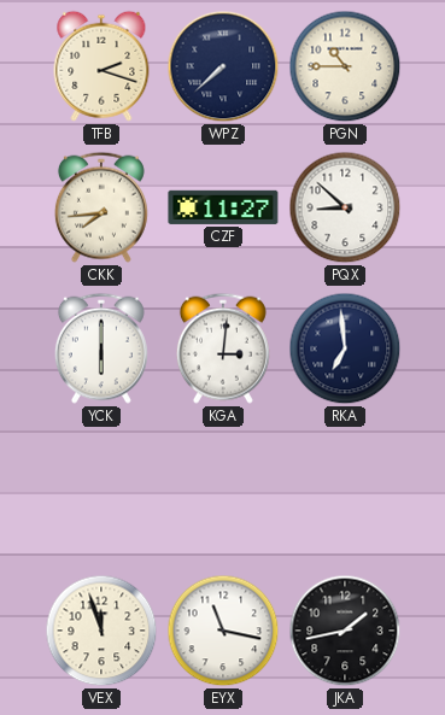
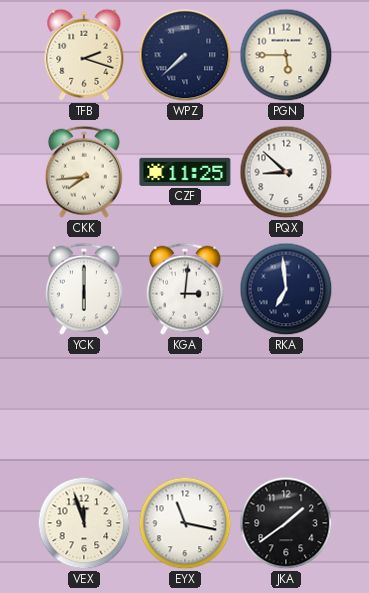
PGN: 10:45 -> 5:45 (286, 55)
CZF: 11:27 -> 11:25 (185, 172)
JKA: 1:43 -> 1:39 (286, 523)
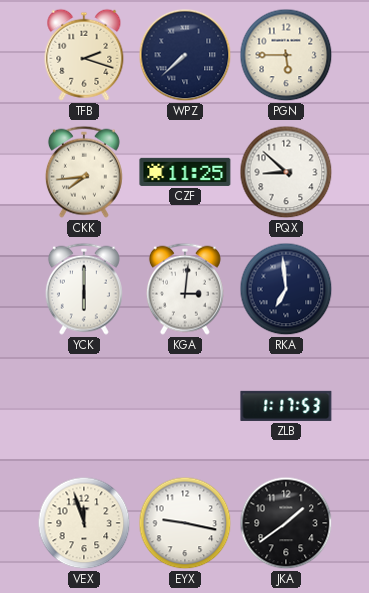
ZLB: none -> 1:17 (286, 406)
EYX: 11:17 -> 9:17 (185, 523)
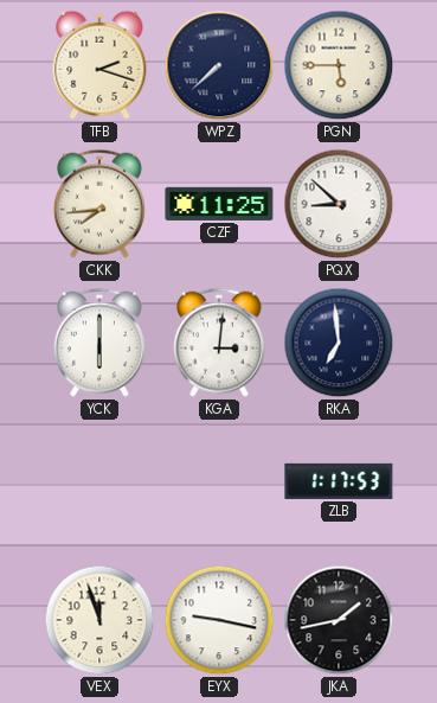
JKA: 1:39 -> 1:43 (339, 620)
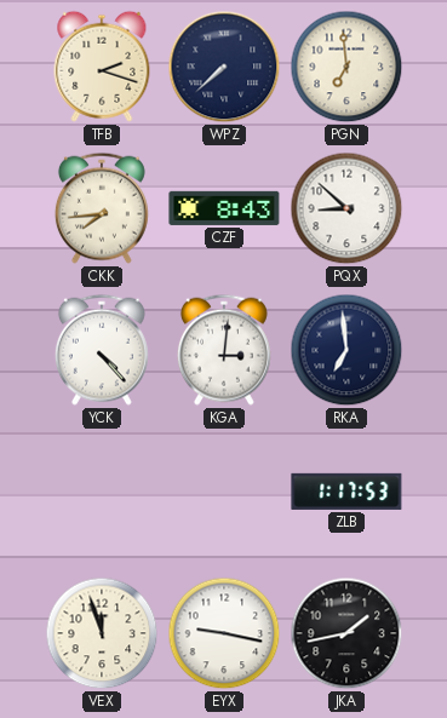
PGN: 5:45 -> 6:59 (346, 67)
CZF: 11:25 -> 8:43 (224, 208)
YCK: 6:00 -> 4:23 (102, 350)
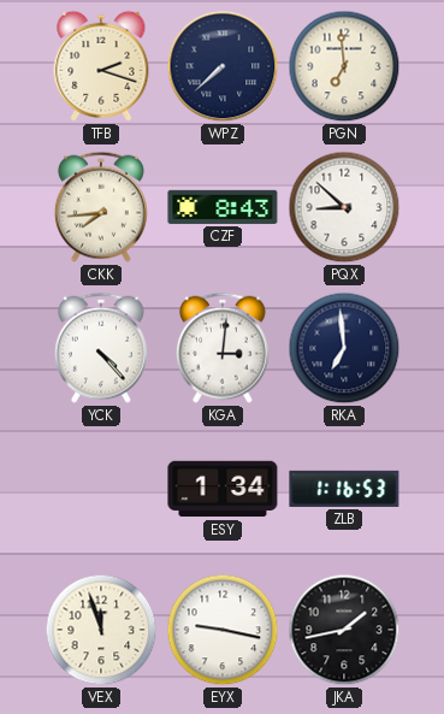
ESY: none -> 1:34 (223, 489)
ZLB: 1:17 -> 1:16 (344, 489)
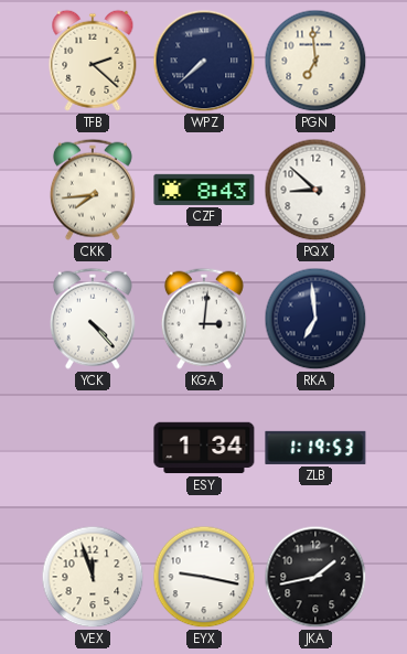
TFB: 2:18 -> 2:22 (93, 61)
ZLB: 1:16 -> 1:19 (315, 448)
